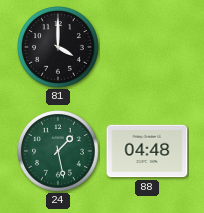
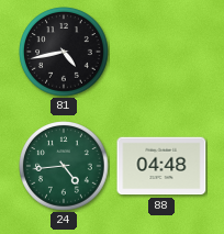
81: 4:00 -> 4:43 (64, 52)
24: 1:28 -> 4:44 (64, 166)
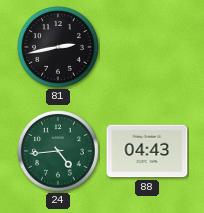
81: 4:43 -> 2:43 (58, 47)
88: 04:48 -> 04:43 (147, 151)
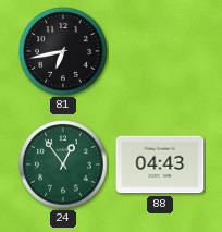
81: 2:43 -> 6:43 (63, 51)
24: 4:44 -> 12:54 (63, 164)
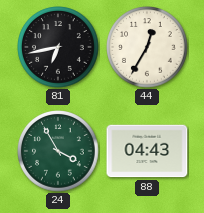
44: none -> 12:35 (147, 47)
24: 12:54 -> 3:55 (58, 151)
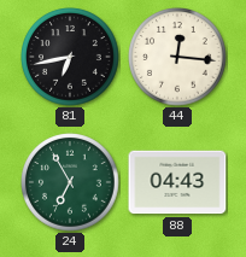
44: 12:35 -> 12:16 (177, 57)
24: 3:55 -> 6:55 (70, 182)
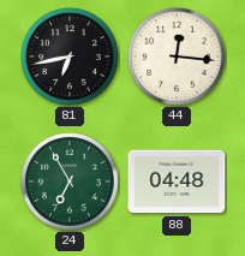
88: 04:43 -> 04:48 (177, 181)
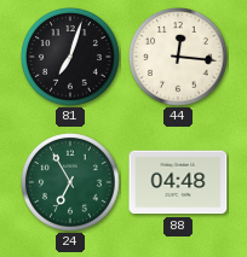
81: 6:43 -> 7:03 (70, 57)
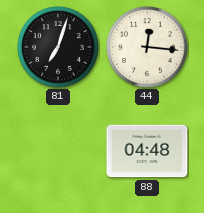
24: 6:55 -> none (70, 182)
